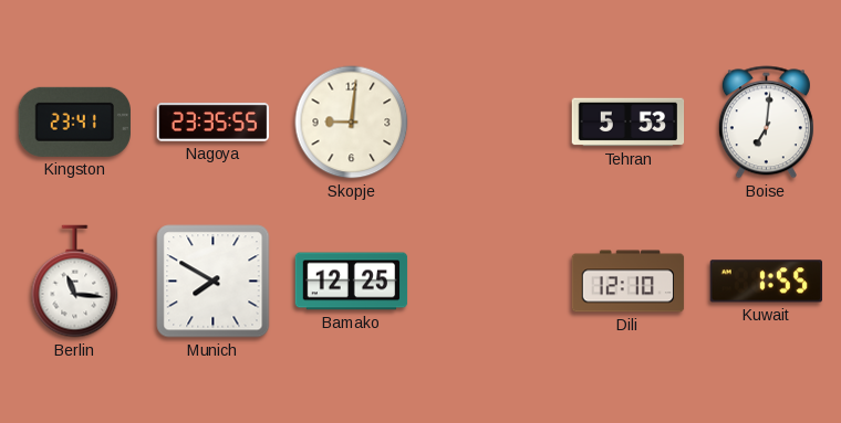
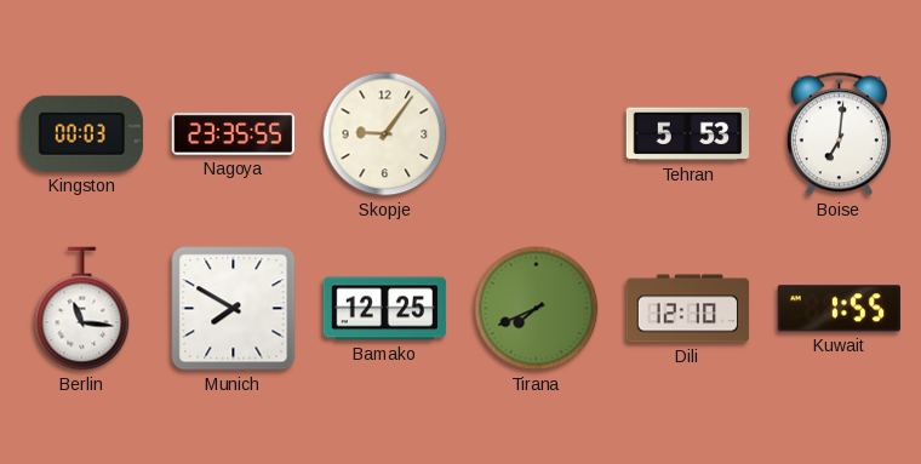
Kingston: 23:41 -> 00:03 (81, 133)
Skopje: 9:01 -> 9:06 (385, 134)
Tirana: none -> 7:41 (537, 309)
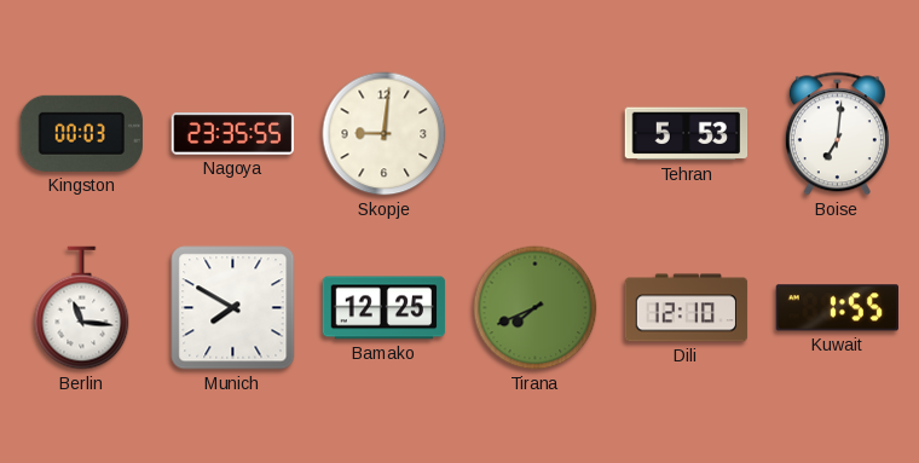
Skopje: 9:06 -> 9:01 (385, 134)
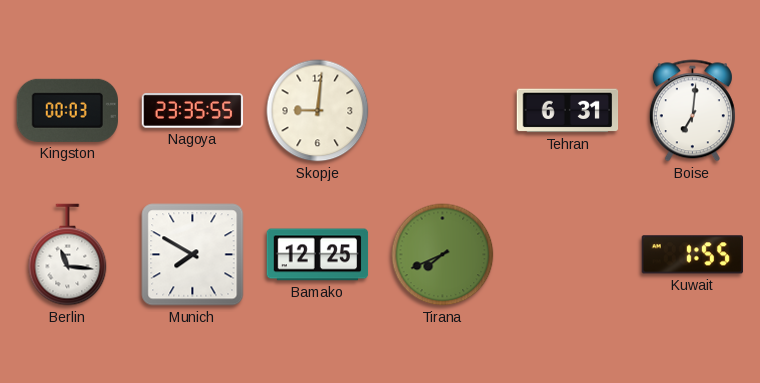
Tehran: 5:53 -> 6:31 (568, 111)
Dili: 12:10 -> none (687, 308)
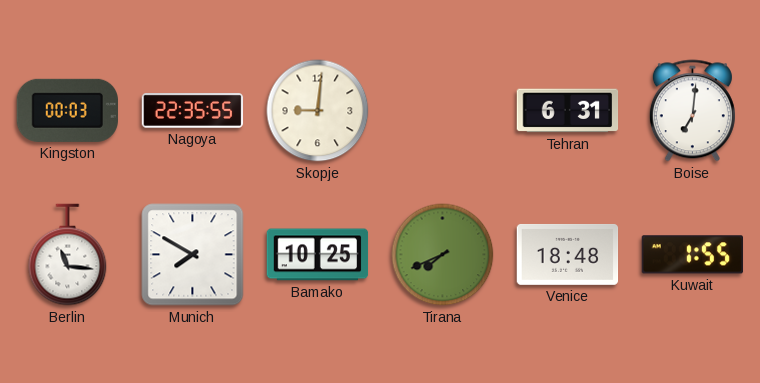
Nagoya: 23:35 -> 22:35 (193, 111)
Bamako: 12:25 -> 10:25 (318, 255)
Venice: none -> 18:48 (568, 254)
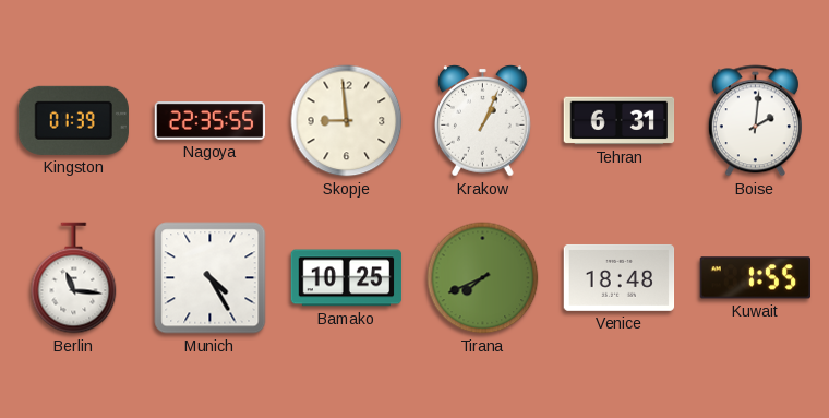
Kingston: 00:03 -> 01:39 (73, 120)
Skopje: 9:01 -> 8:59 (347, 121)
Krakow: none -> 1:04 (483, 121)
Boise: 7:01 -> 2:01 (755, 121)
Munich: 7:50 -> 4:25 (211, 278)
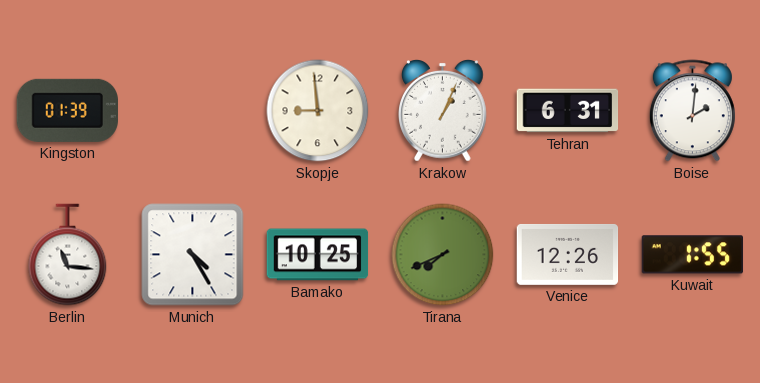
Nagoya: 22:35 -> none (211, 121)
Venice: 18:48 -> 12:26 (568, 254)
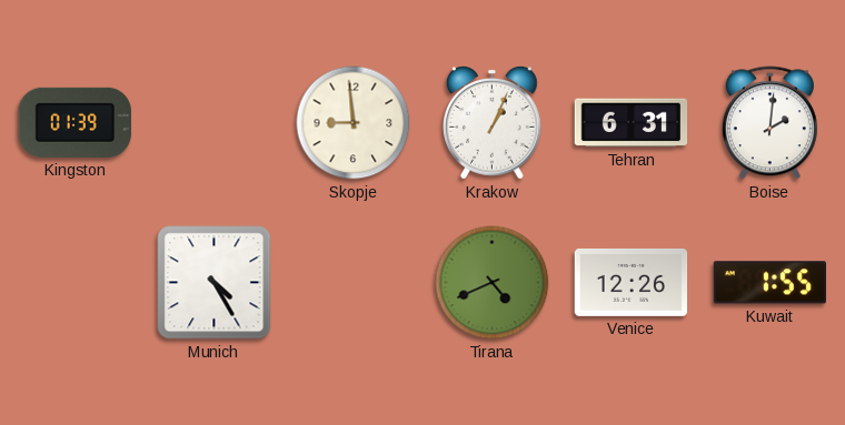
Berlin: 11:16 -> none (68, 255)
Bamako: 10:25 -> none (318, 255)
Tirana: 7:41 -> 4:41 (493, 283)
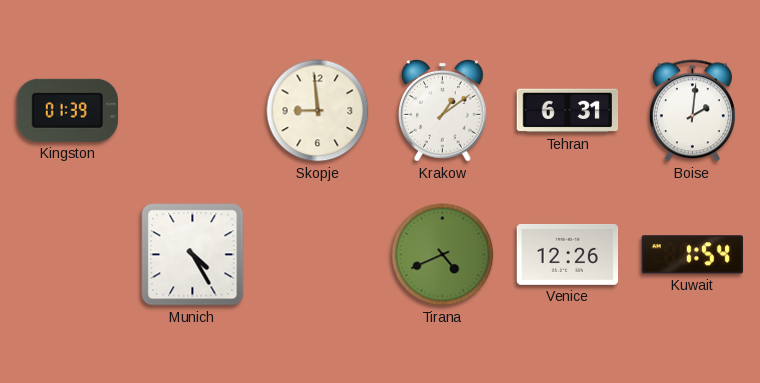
Krakow: 1:04 -> 1:09 (443, 111)
Kuwait: 1:55 -> 1:54 (692, 255)
